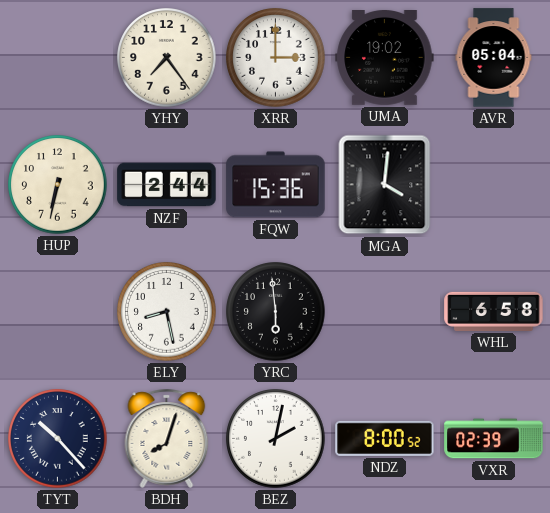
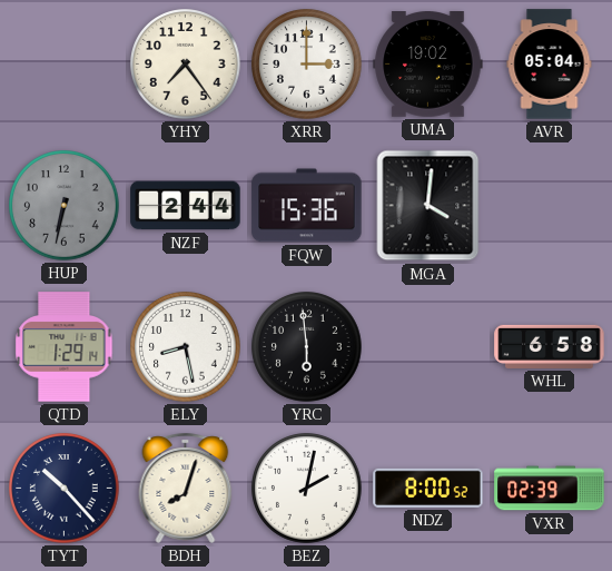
HUP dial: cream -> grey (65, 206)
QTD: none -> 1:29 (65, 347)
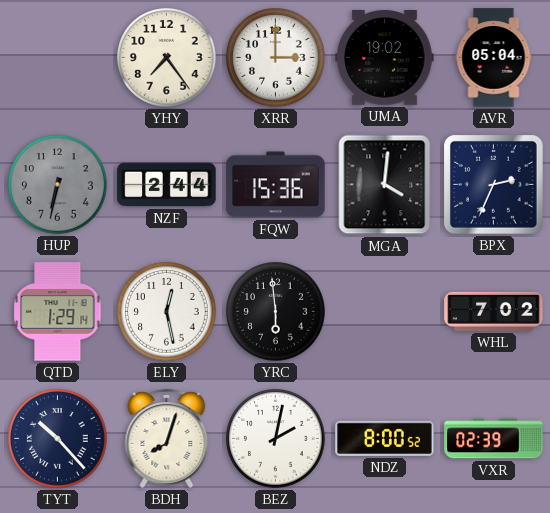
BPX: none -> 2:34 (493, 184)
ELY: 8:28 -> 12:28 (167, 312)
WHL: 6:58 -> 7:02 (494, 311)
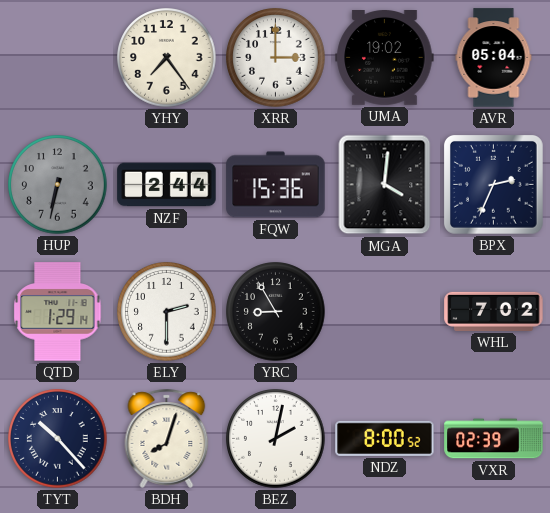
ELY: 12:28 -> 2:30 (167, 312)
YRC: 5:59 -> 8:55 (276, 312)
